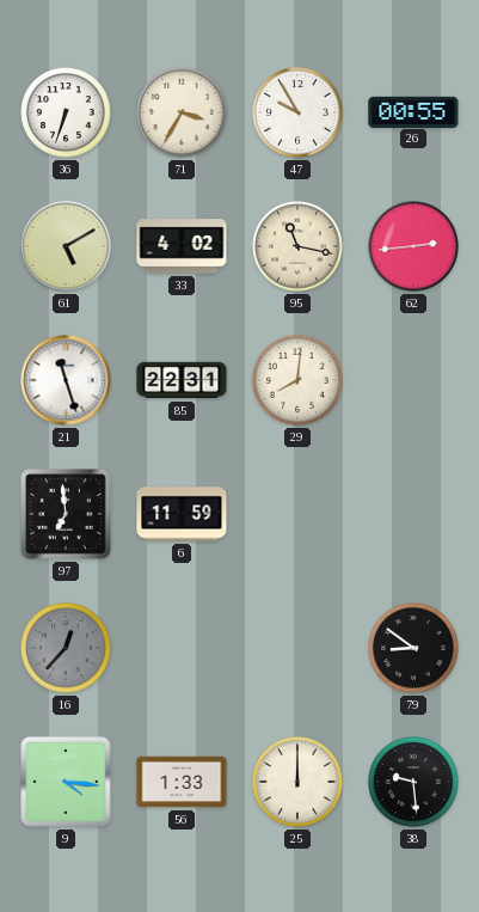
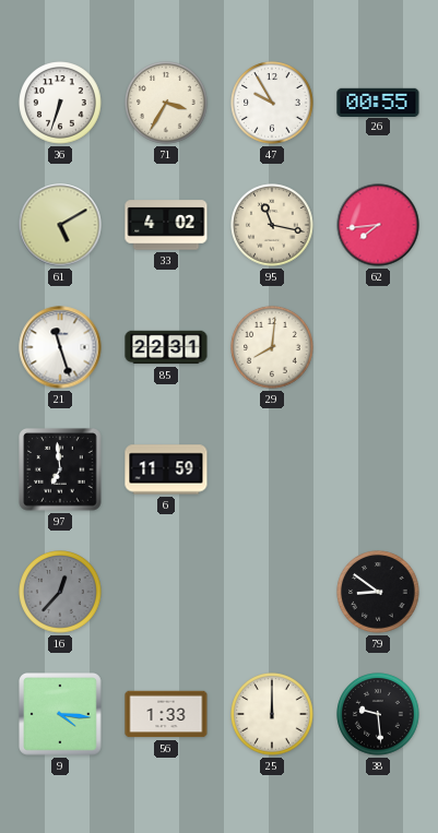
62: 2:44 -> 7:44 (378, 225)
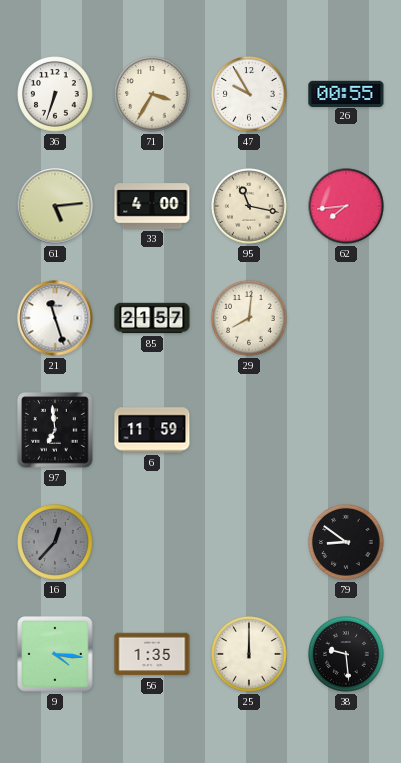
61: 5:10 -> 5:14 (55, 206)
33: 4:02 -> 4:00 (152, 206)
85: 22:31 -> 21:57 (152, 318)
56: 1:33 -> 1:35 (152, 654)
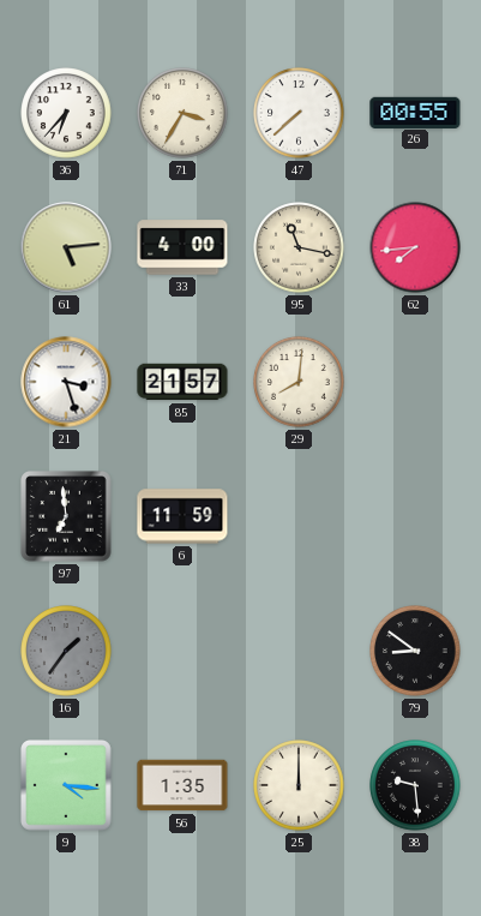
36: 6:33 -> 6:37 (66, 113)
47: 9:55 -> 7:38 (299, 113)
21: 11:27 -> 3:27 (66, 382)
16: 12:37 -> 1:36 (66, 651)
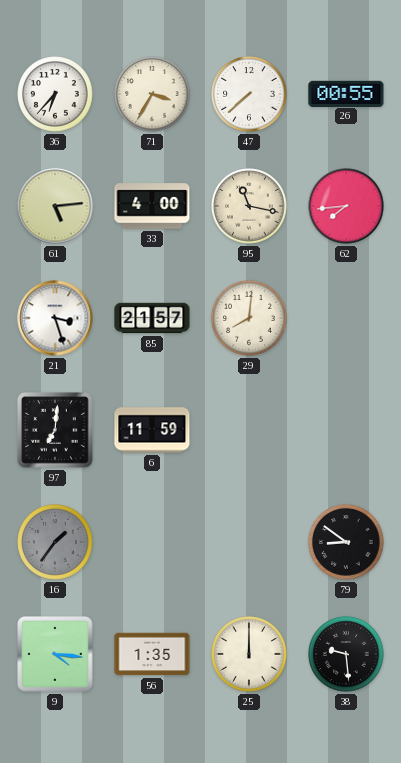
97: 6:59 -> 7:01 (55, 430)
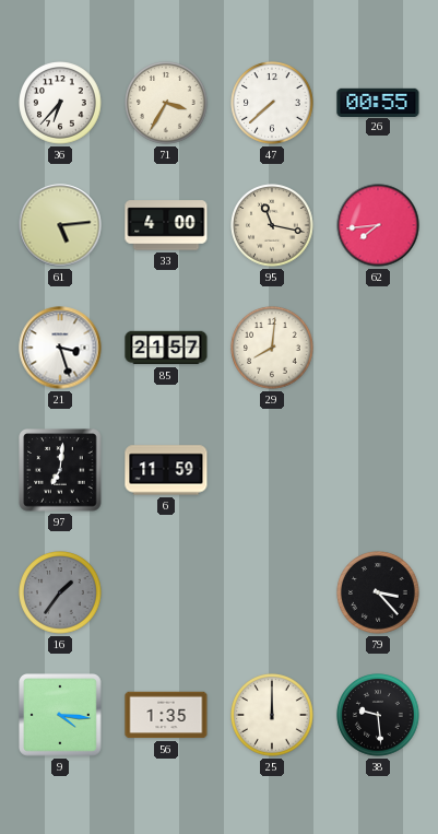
79: 8:51 -> 3:23 (378, 592)
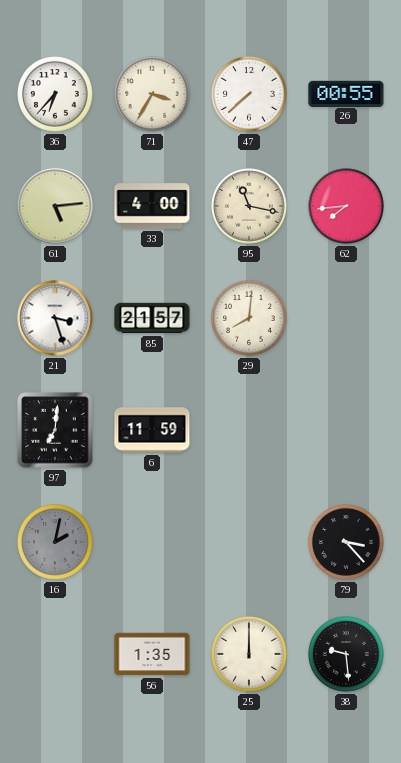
16: 1:36 -> 2:02 (55, 542)
9: 4:16 -> none (61, 716)
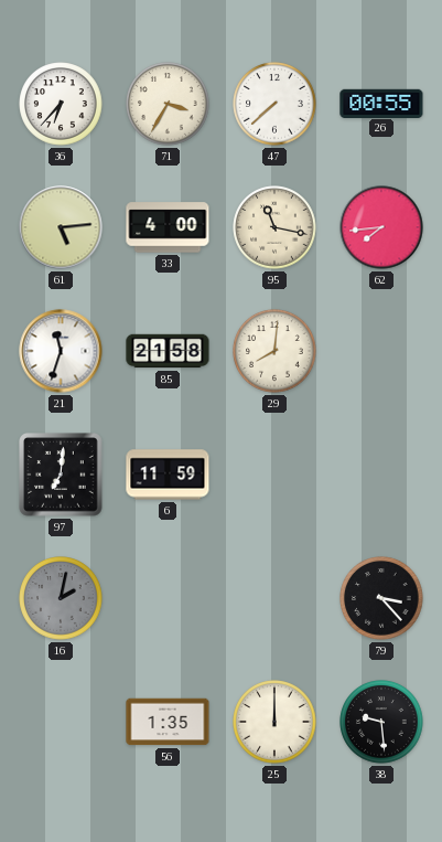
21: 3:27 -> 11:33 (61, 351)
85: 21:57 -> 21:58 (168, 351)
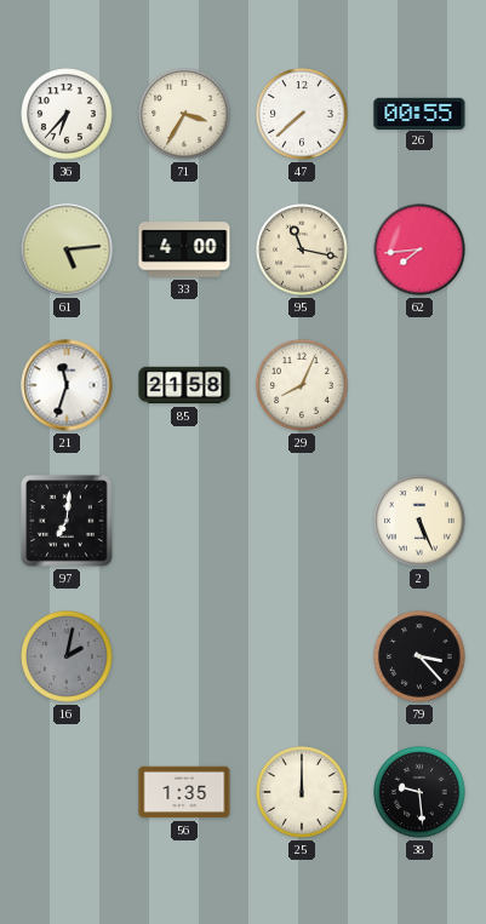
29: 8:01 -> 8:04 (302, 385)
6: 11:59 -> none (168, 475)
2: none -> 5:26 (419, 521)
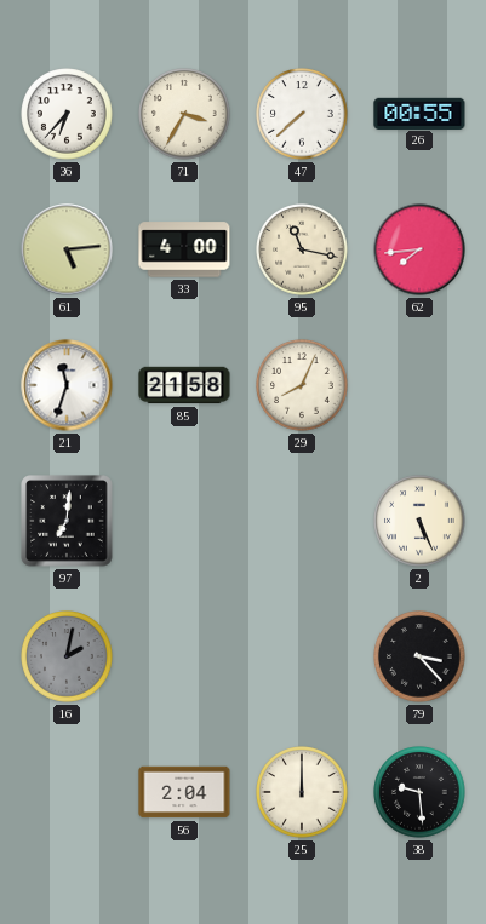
56: 1:35 -> 2:04 (184, 792)
